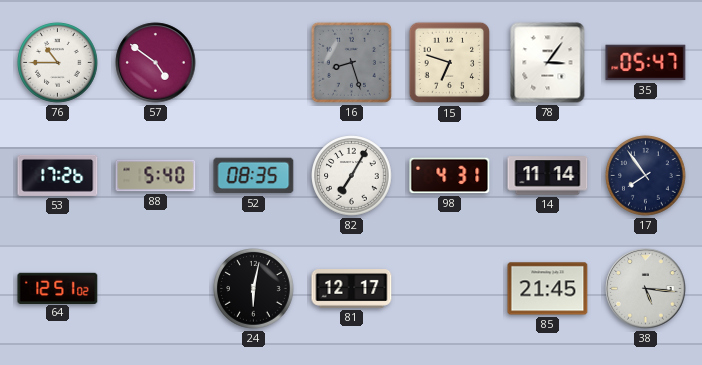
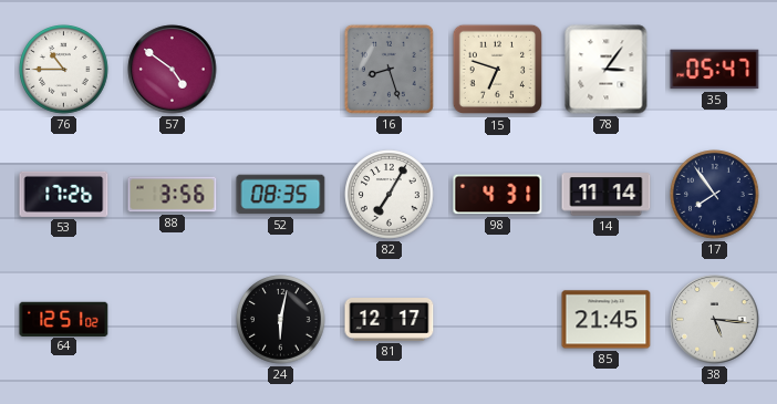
88: 5:40 -> 3:56 (173, 195)
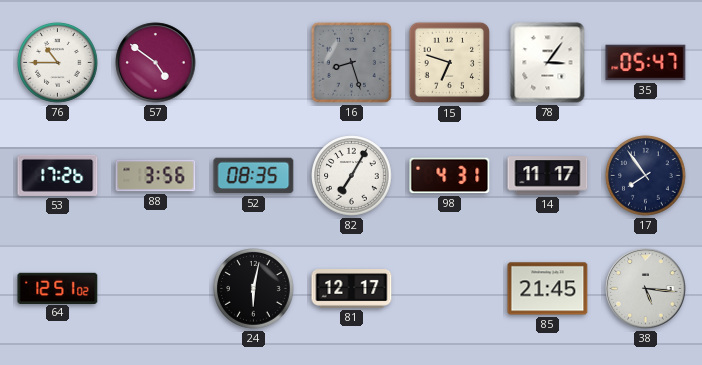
14: 11:14 -> 11:17 (548, 176)
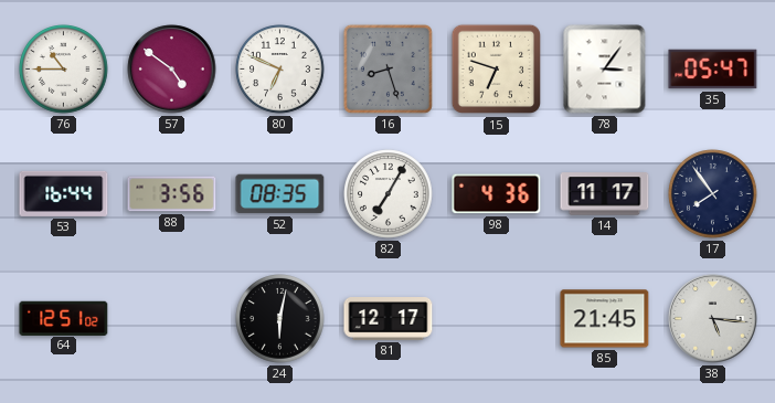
80: none -> 6:49 (280, 70)
53: 17:26 -> 16:44 (64, 193)
98: 4:31 -> 4:36 (497, 194)
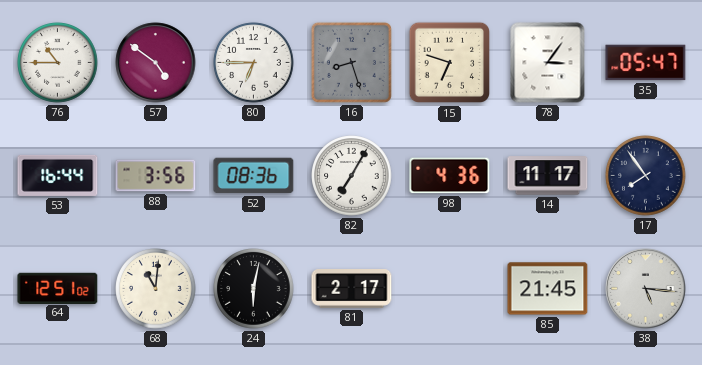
80: 6:49 -> 6:45 (254, 63)
52: 08:35 -> 08:36 (254, 176)
68: none -> 11:01 (156, 289)
81: 12:17 -> 2:17 (352, 289)
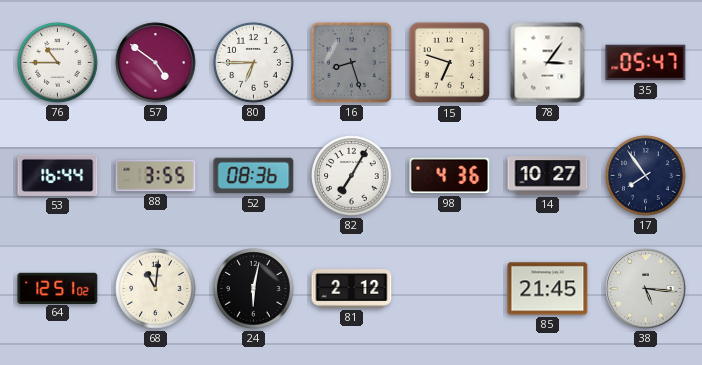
88: 3:56 -> 3:55 (156, 176)
14: 11:17 -> 10:27 (548, 176)
81: 2:17 -> 2:12 (352, 289)
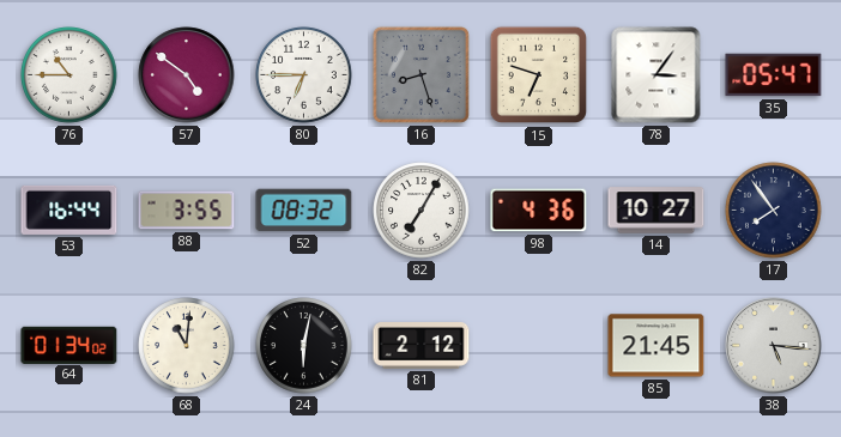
52: 08:36 -> 08:32 (304, 211)
64: 12:51 -> 01:34 (69, 345)
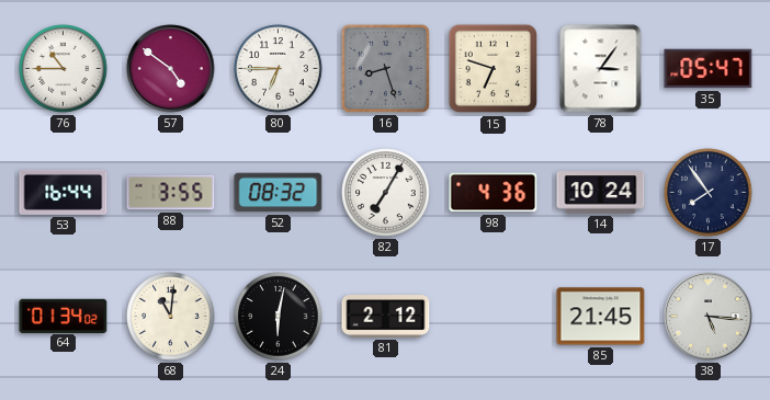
14: 10:27 -> 10:24 (601, 193)
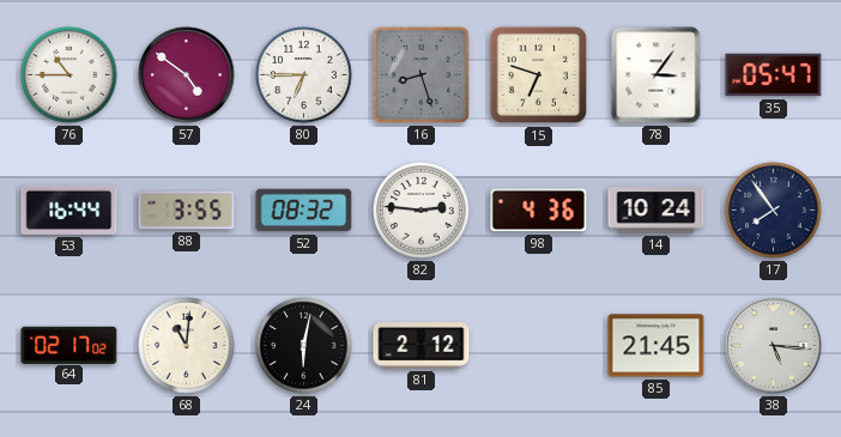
82: 7:05 -> 2:46 (422, 211)
64: 01:34 -> 02:17 (69, 345)
